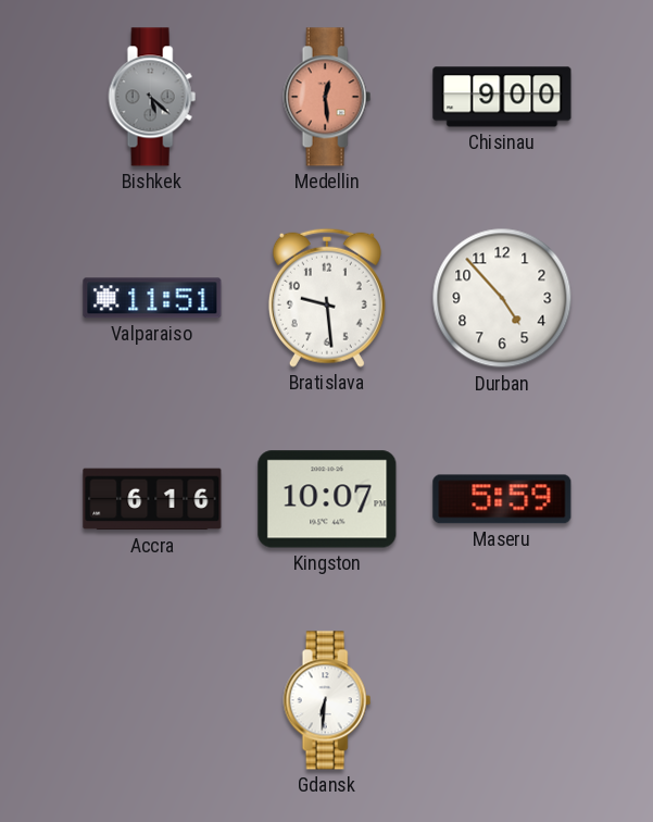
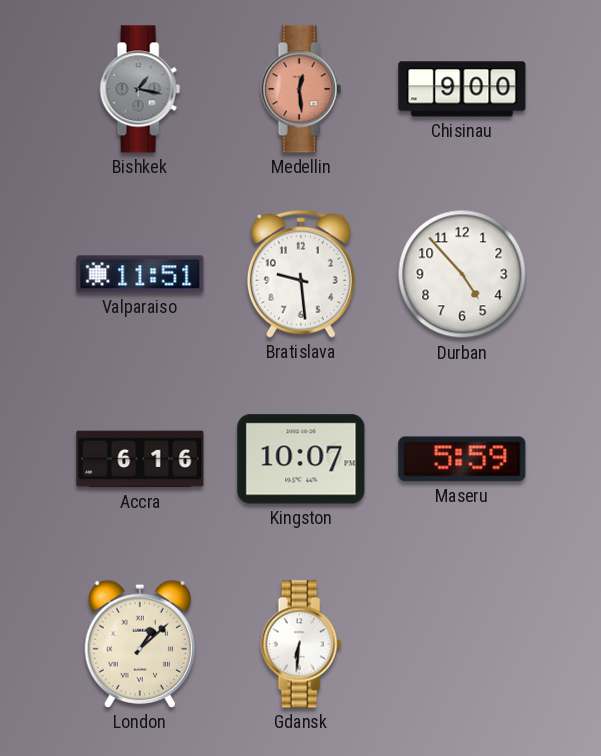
Bishkek: 5:22 -> 1:17 (140, 89)
London: none -> 1:08 (140, 644)
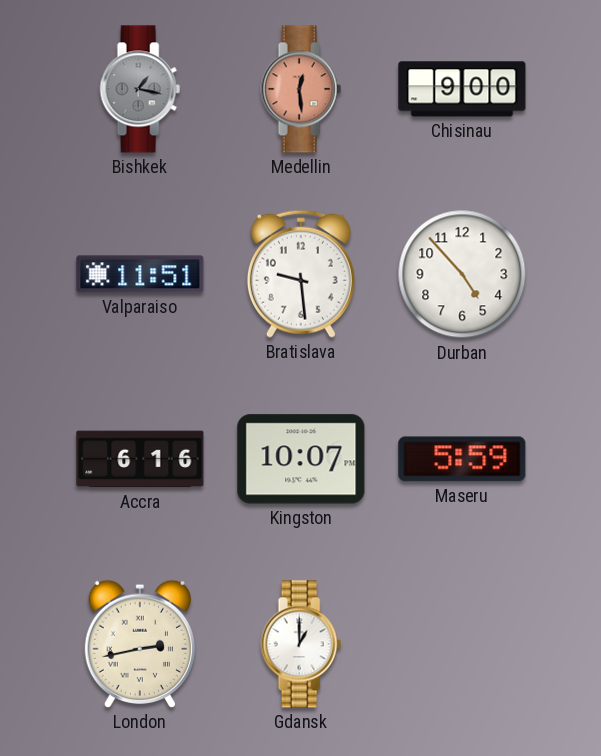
London: 1:08 -> 2:43 (140, 644)
Gdansk: 6:31 -> 1:00 (301, 644)
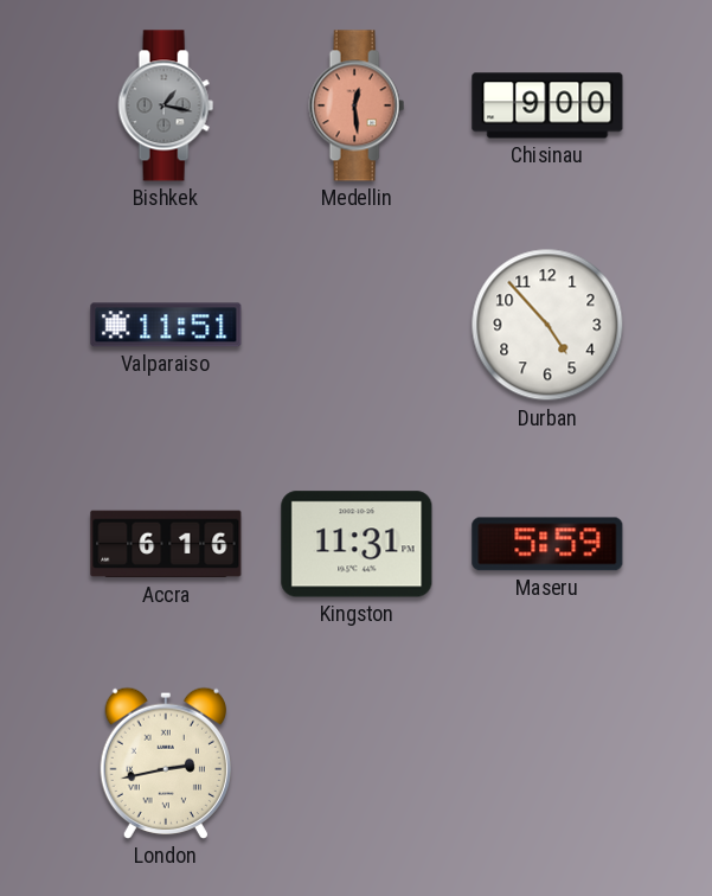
Bratislava: 9:29 -> none (301, 274)
Kingston: 10:07 -> 11:31 (357, 544)
Gdansk: 1:00 -> none (301, 644)
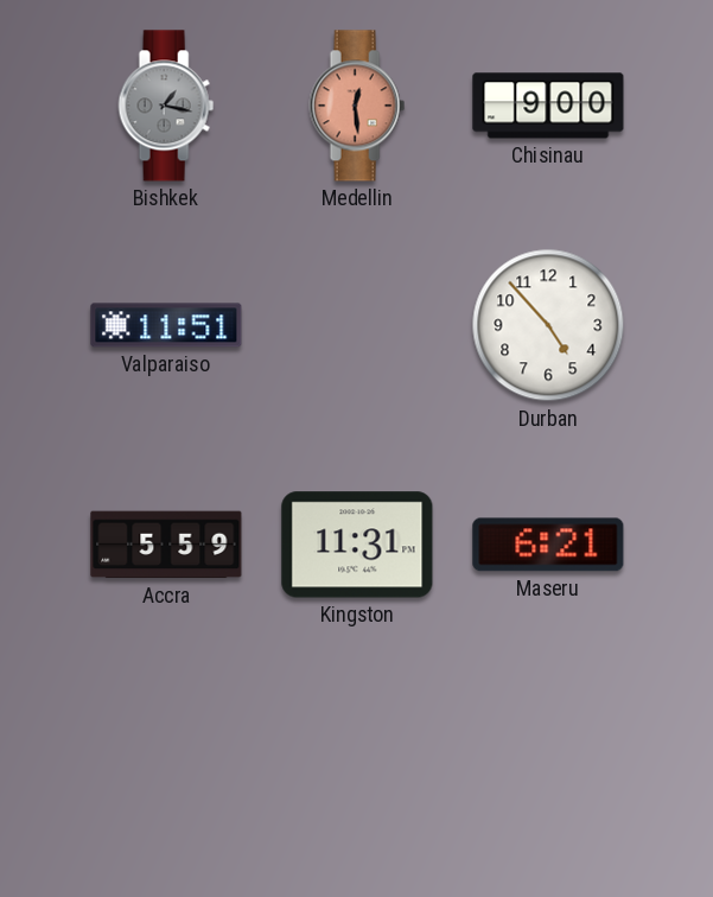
Accra: 6:16 -> 5:59 (166, 545)
Maseru: 5:59 -> 6:21 (548, 545)
London: 2:43 -> none (166, 763)
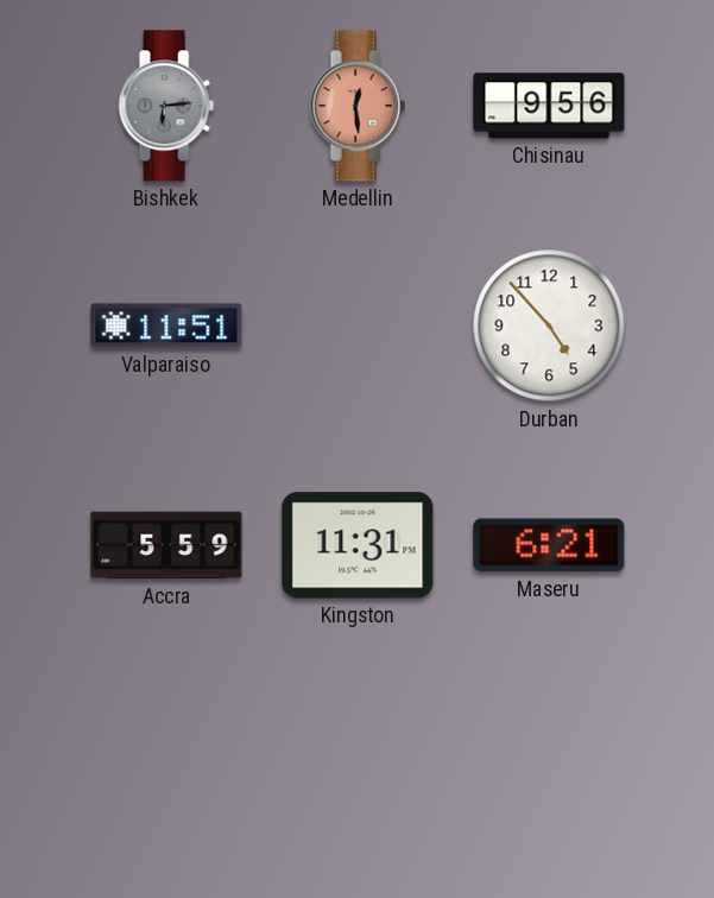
Bishkek: 1:17 -> 6:14 (166, 106)
Chisinau: 9:00 -> 9:56 (549, 106)
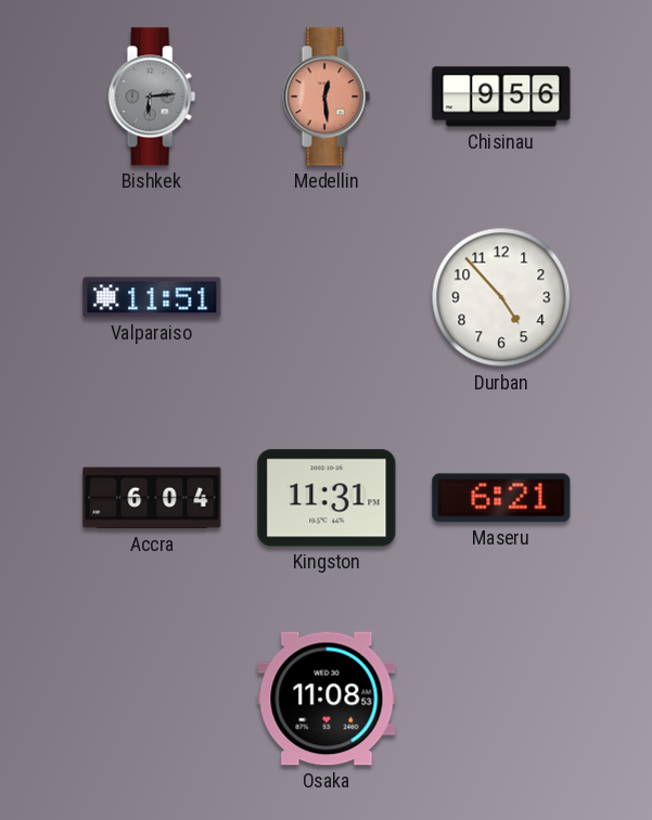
Accra: 5:59 -> 6:04 (152, 498)
Osaka: none -> 11:08 (327, 699)
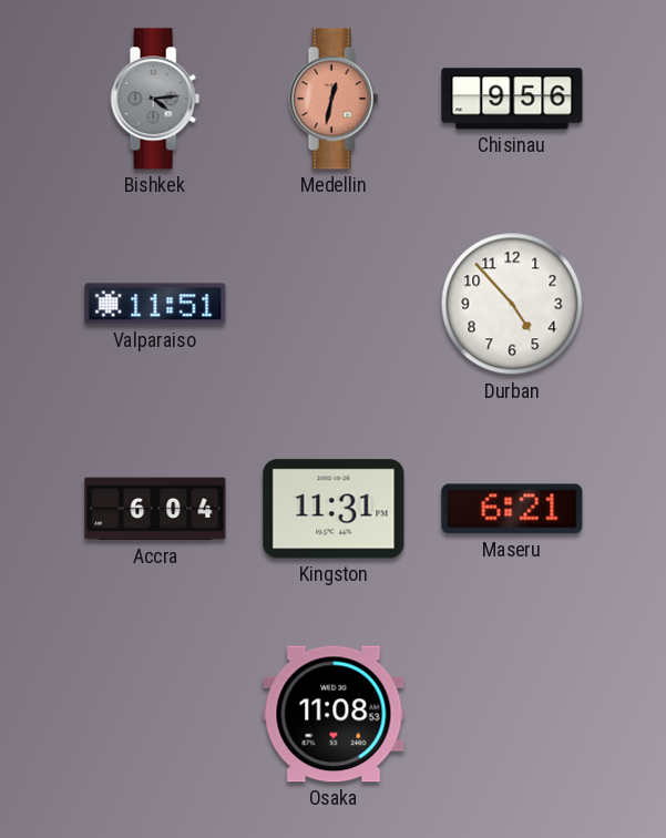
Bishkek: 6:14 -> 4:14 (155, 99)
Medellin: 12:29 -> 12:32 (334, 99)
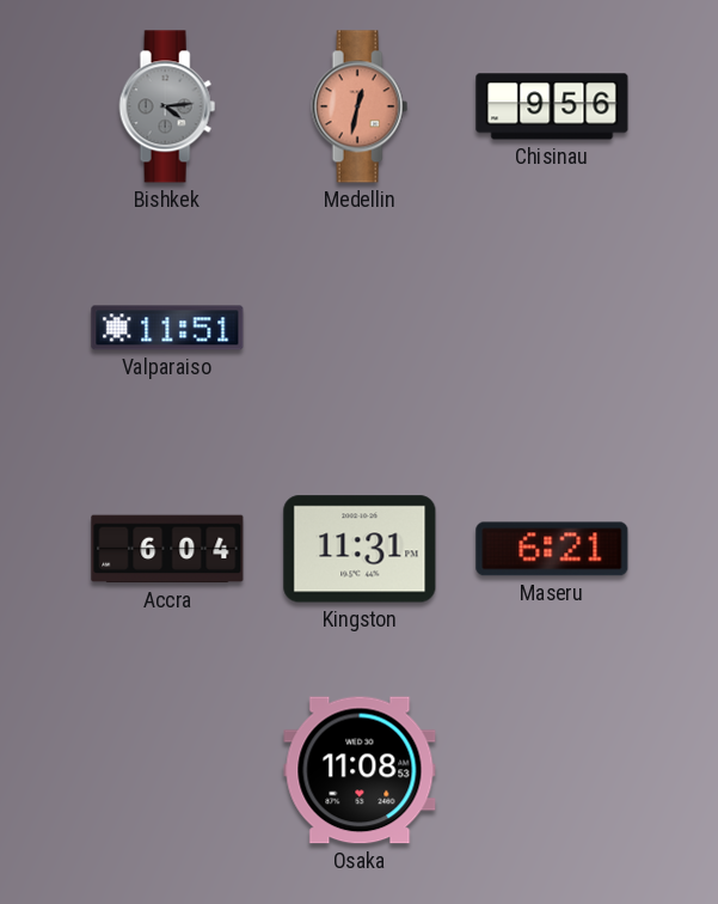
Durban: 4:53 -> none (512, 304)
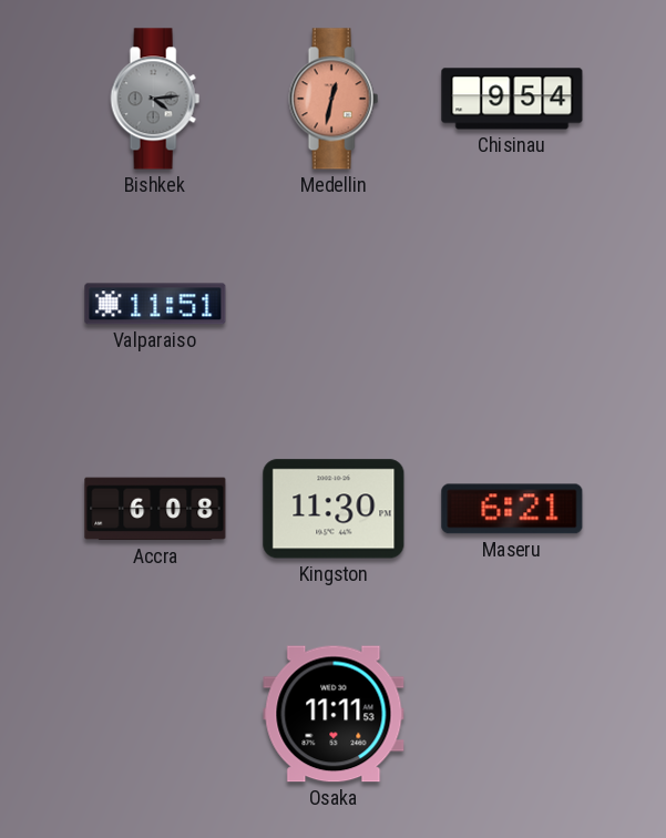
Chisinau: 9:56 -> 9:54 (512, 99)
Accra: 6:04 -> 6:08 (155, 509)
Kingston: 11:31 -> 11:30 (334, 509)
Osaka: 11:08 -> 11:11 (334, 714)
